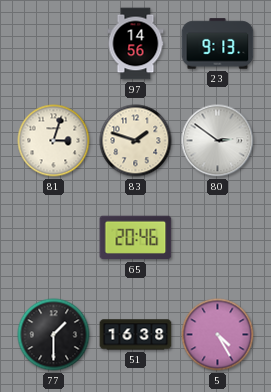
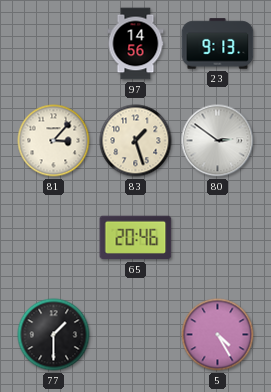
81: 3:03 -> 3:07 (54, 141)
83: 1:48 -> 1:27 (136, 141)
51: 16:38 -> none (136, 335)
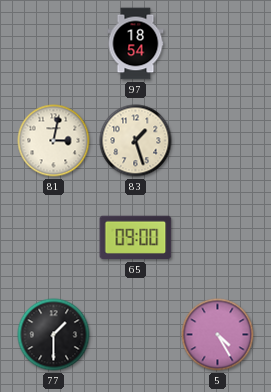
97: 14:56 -> 18:54 (136, 44)
23: 9:13 -> none (218, 44)
81: 3:07 -> 3:02 (54, 141)
80: 2:51 -> none (218, 141)
65: 20:46 -> 09:00 (136, 238)
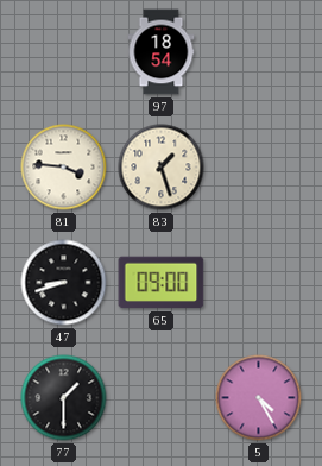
81: 3:02 -> 3:46 (64, 168)
47: none -> 8:42 (64, 283)
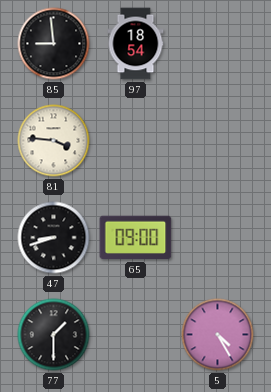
85: none -> 8:59 (54, 44)
83: 1:27 -> none (162, 168)
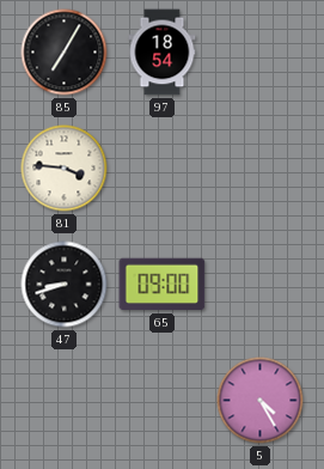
85: 8:59 -> 7:05 (65, 53)
77: 1:30 -> none (54, 335)
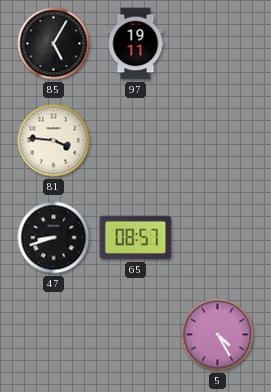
85: 7:05 -> 5:05 (54, 44)
97: 18:54 -> 19:11 (136, 44)
65: 09:00 -> 08:57 (136, 238)
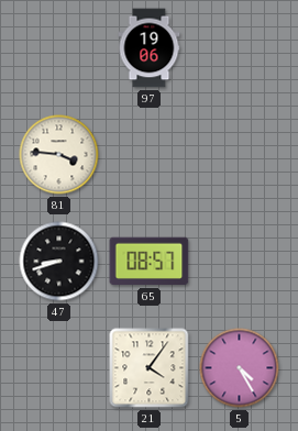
85: 5:05 -> none (54, 44)
97: 19:11 -> 19:06 (150, 48)
21: none -> 4:06 (150, 368)
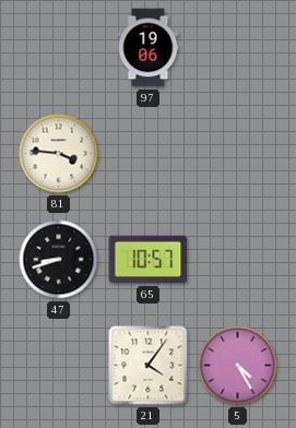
65: 08:57 -> 10:57 (149, 260)
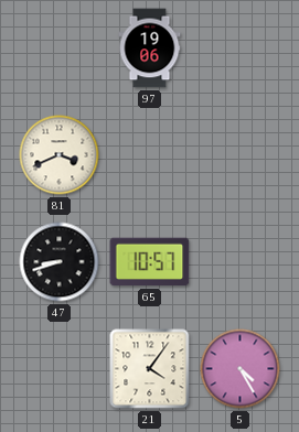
81: 3:46 -> 3:41 (60, 155)
